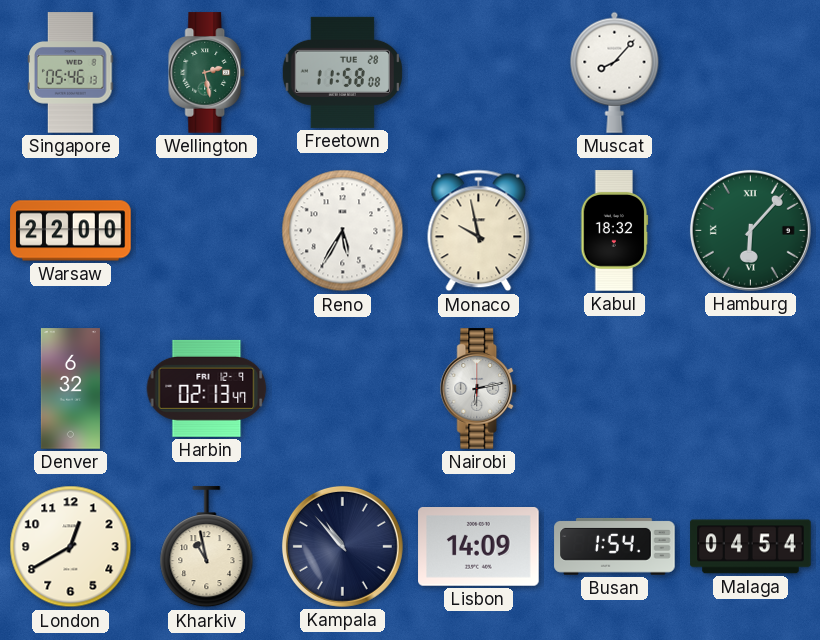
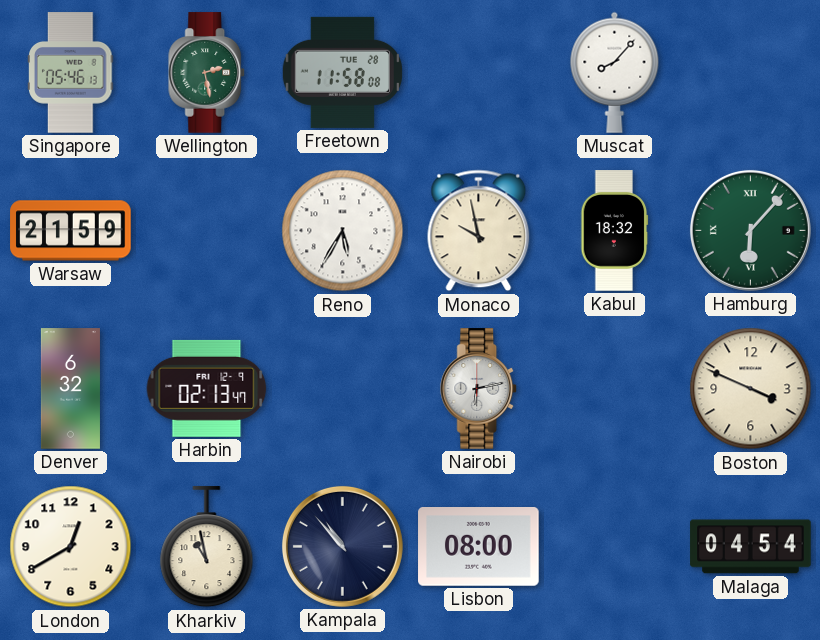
Warsaw: 22:00 -> 21:59 (71, 231)
Boston: none -> 3:49 (751, 389)
Lisbon: 14:09 -> 08:00 (479, 547)
Busan: 1:54 -> none (615, 546)
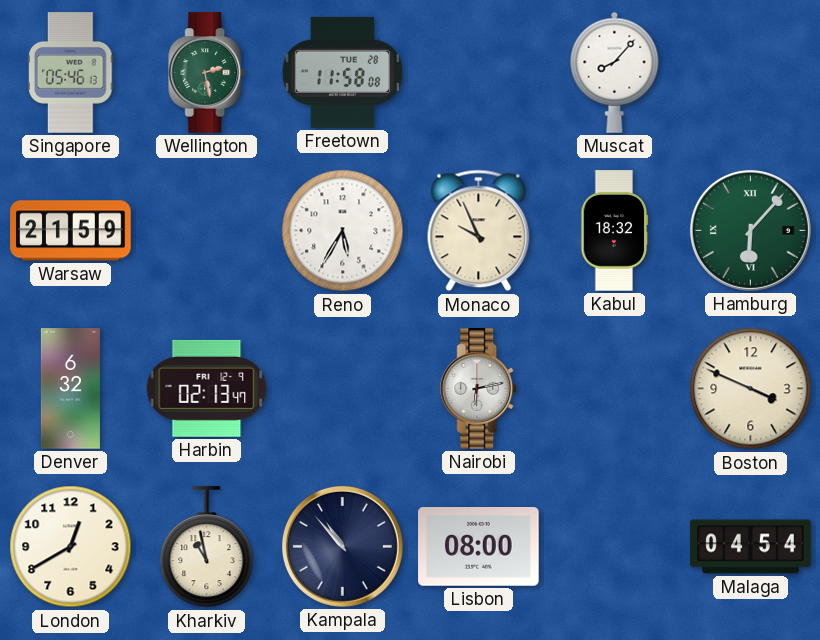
Monaco: 9:58 -> 9:56 (479, 231)
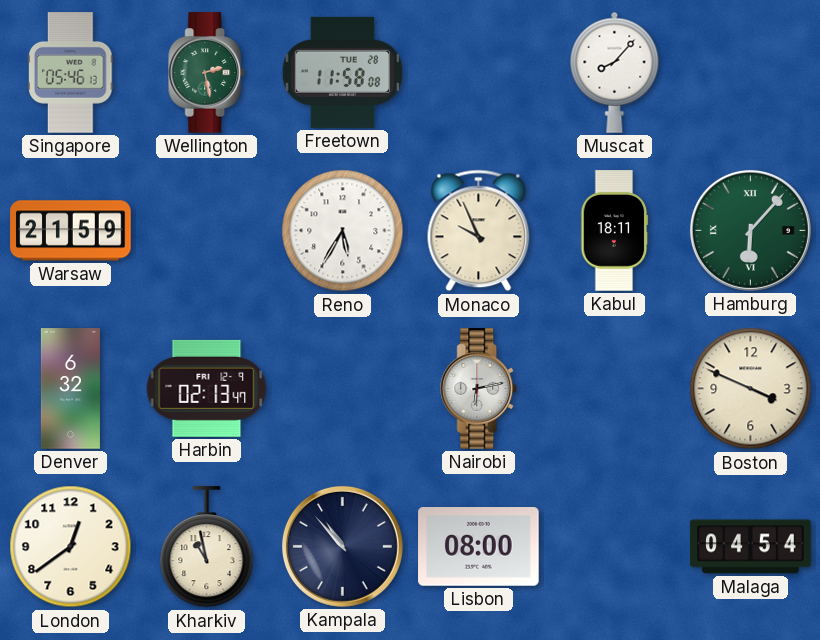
Kabul: 18:32 -> 18:11 (614, 231)
London: 12:40 -> 12:39 (71, 547)
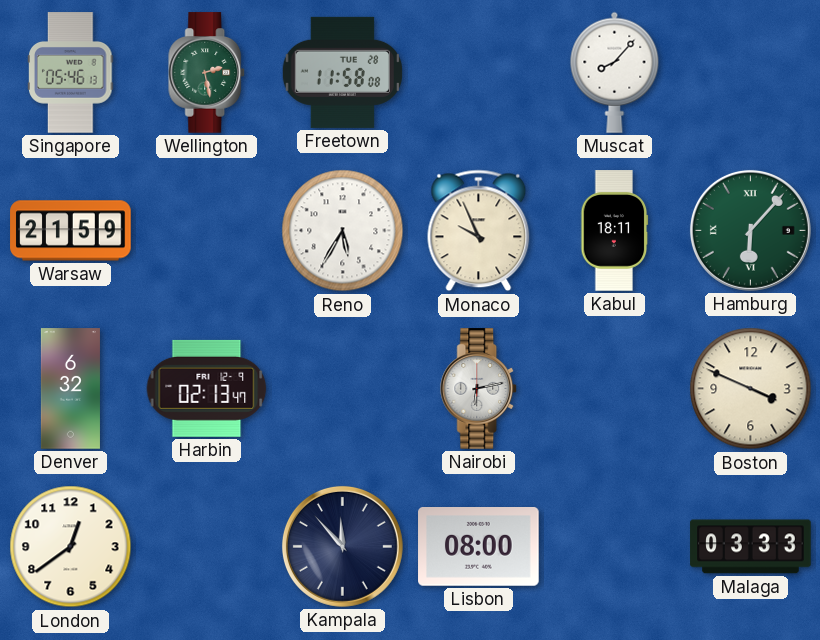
Kharkiv: 10:58 -> none (207, 547)
Kampala: 10:53 -> 11:53 (342, 546)
Malaga: 04:54 -> 03:33 (751, 547)
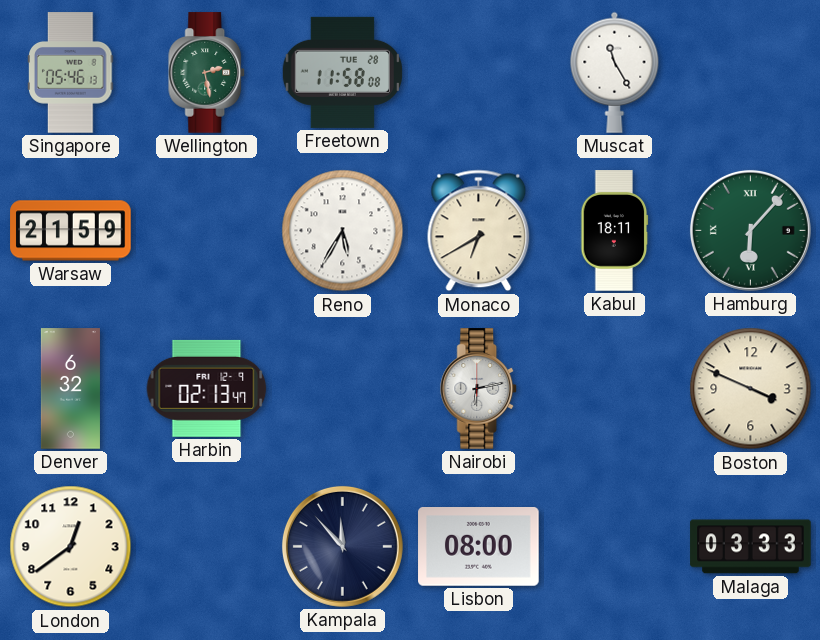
Muscat: 8:07 -> 11:25 (615, 72)
Monaco: 9:56 -> 6:40 (479, 231)
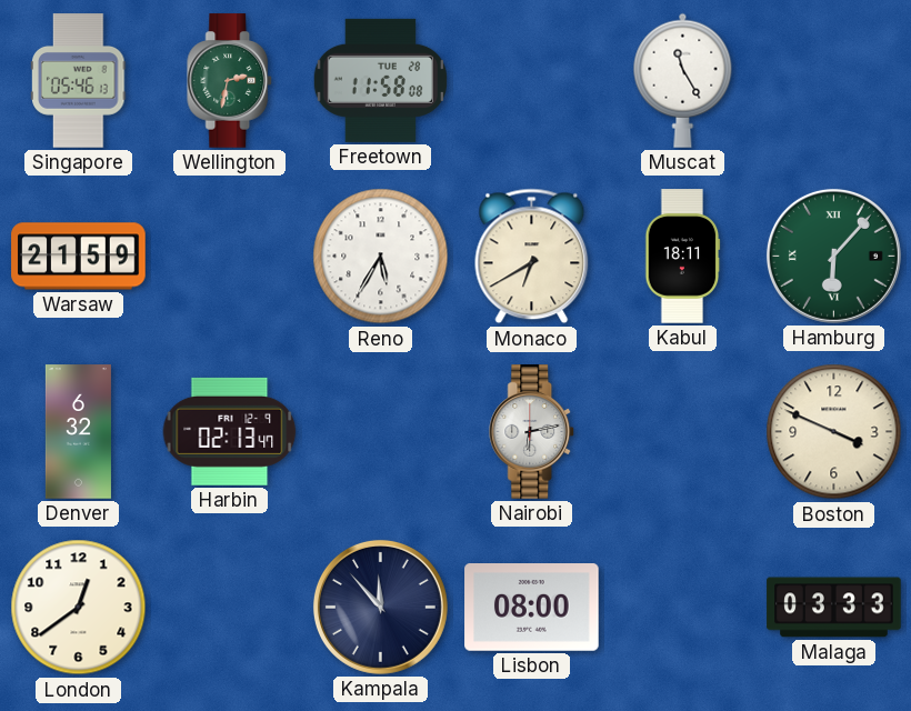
Wellington: 2:28 -> 2:32 (230, 81)
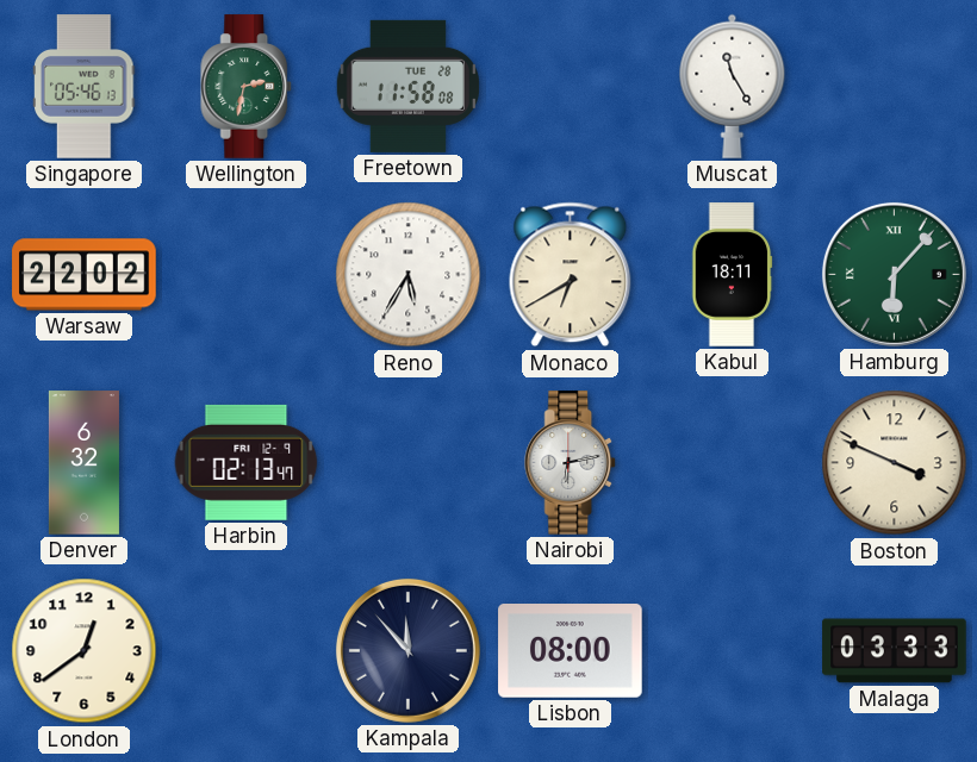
Warsaw: 21:59 -> 22:02 (85, 275)
